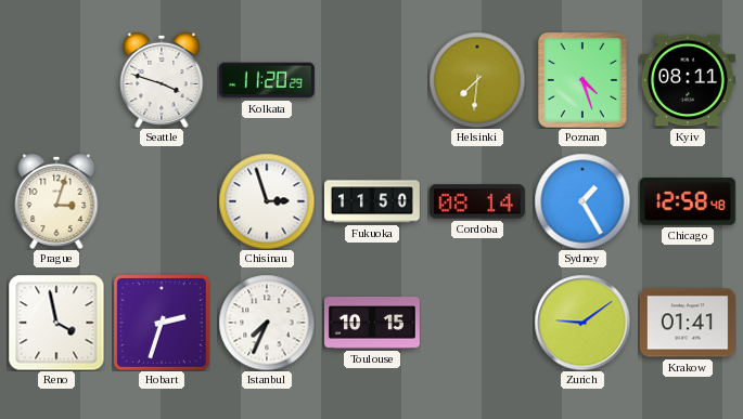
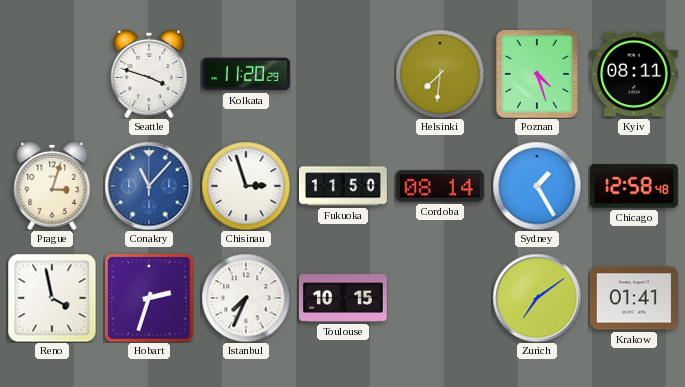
Conakry: none -> 11:07 (149, 186)
Zurich: 9:09 -> 7:09 (537, 298)
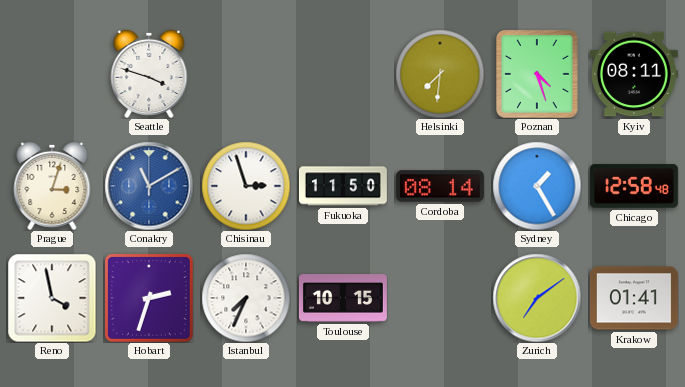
Kolkata: 11:20 -> none (246, 74)
Conakry: 11:07 -> 11:10 (149, 186)
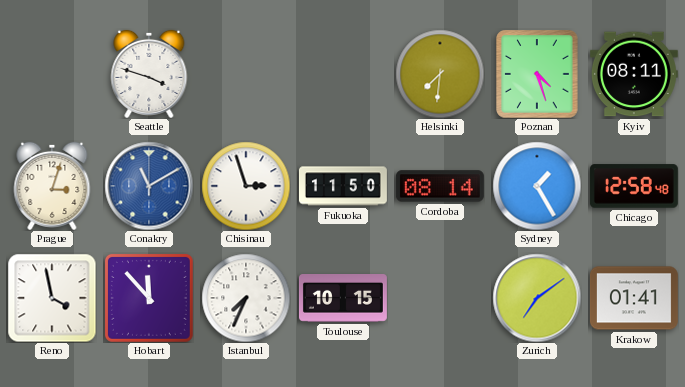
Hobart: 2:33 -> 11:53 (149, 298)
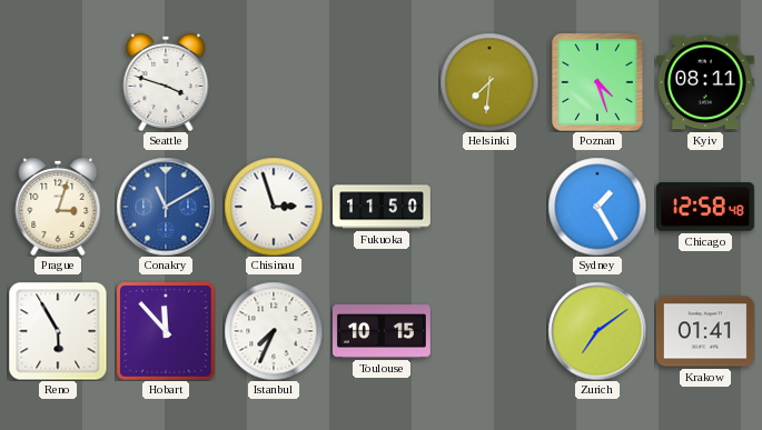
Cordoba: 08:14 -> none (440, 186)
Reno: 3:58 -> 5:55 (58, 331)
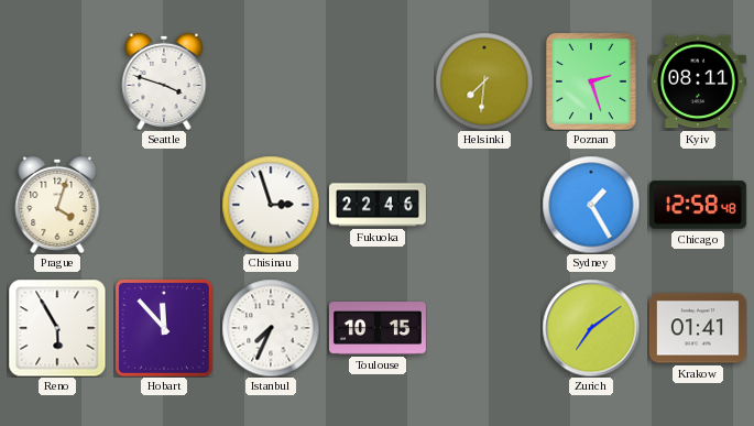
Poznan: 4:27 -> 2:27 (591, 81)
Prague: 3:03 -> 4:03 (57, 205)
Conakry: 11:10 -> none (166, 207)
Fukuoka: 11:50 -> 22:46 (378, 205)
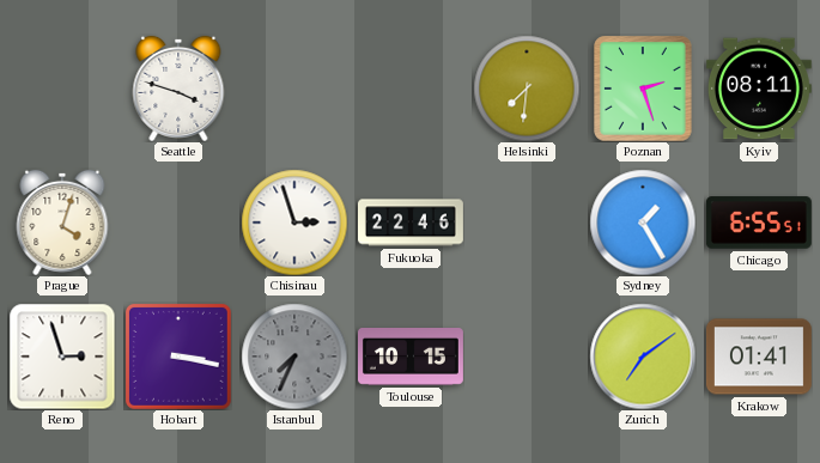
Chicago: 12:58 -> 6:55 (759, 223)
Reno: 5:55 -> 2:57 (62, 357)
Hobart: 11:53 -> 3:17 (178, 357)
Istanbul dial: white -> grey (294, 357)
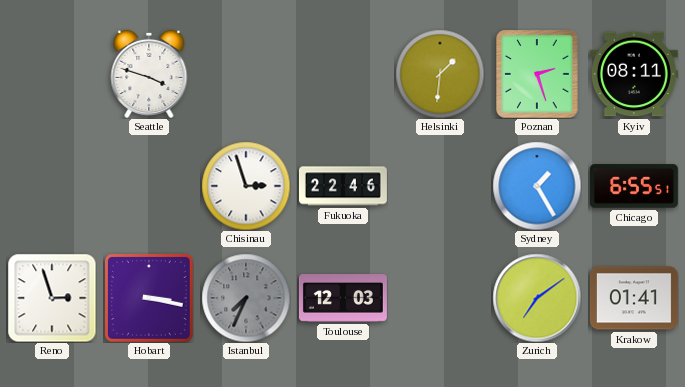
Helsinki: 7:31 -> 1:31 (440, 74)
Prague: 4:03 -> none (62, 223)
Toulouse: 10:15 -> 12:03 (343, 299)
